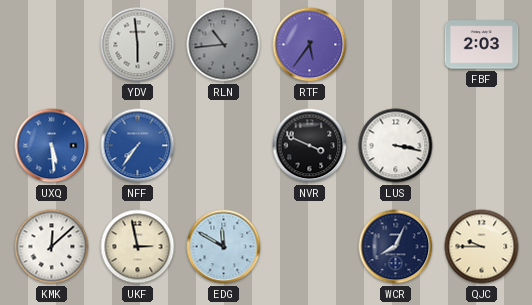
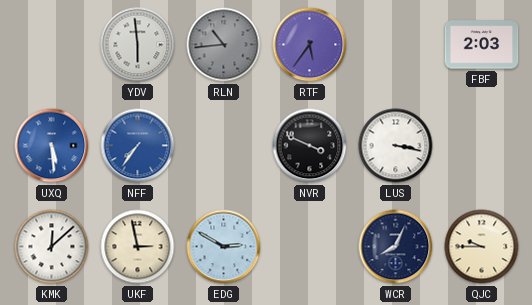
EDG: 11:50 -> 2:50 (224, 247)
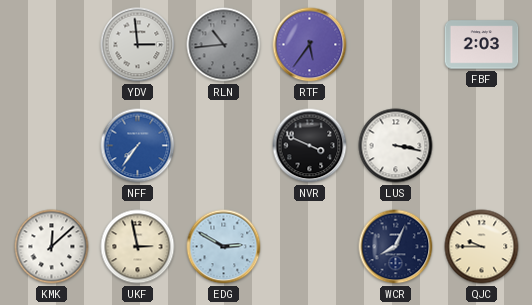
YDV: 5:59 -> 2:59 (138, 45)
UXQ: 5:29 -> none (52, 146)
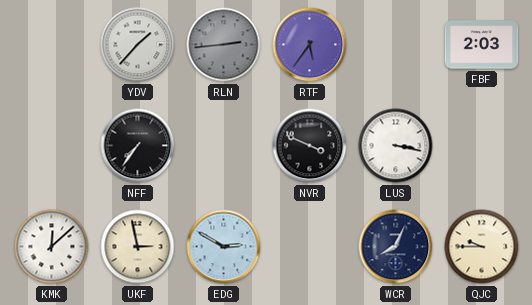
YDV: 2:59 -> 1:37 (138, 45)
RLN: 10:44 -> 2:44 (224, 45)
NFF dial: blue -> black (138, 146)
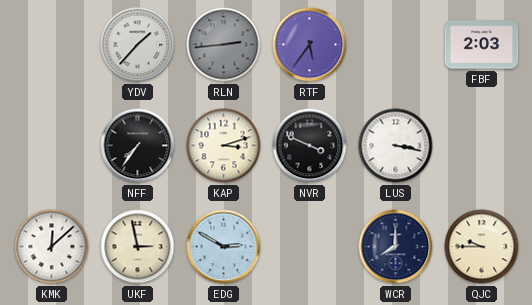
KAP: none -> 3:12 (224, 146)
WCR: 8:04 -> 8:00 (396, 247)
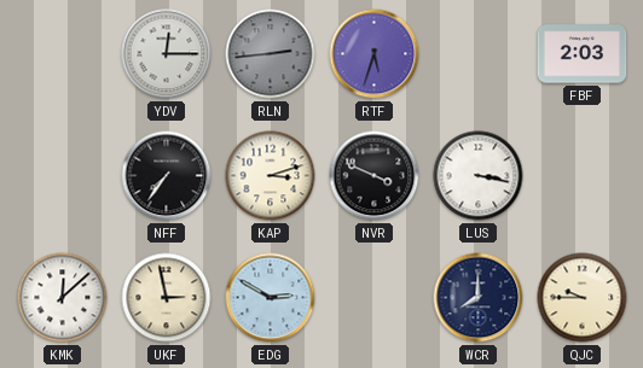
YDV: 1:37 -> 12:15 (167, 54)
RTF: 5:36 -> 5:33 (375, 54)
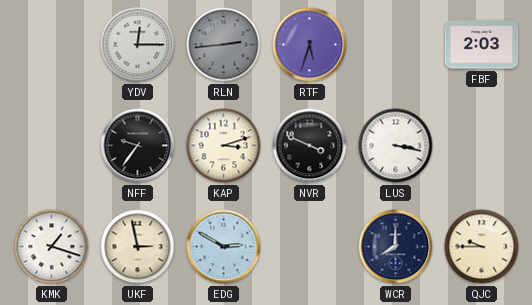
NFF: 7:36 -> 9:36 (138, 146)
KMK: 12:08 -> 1:18 (52, 247)
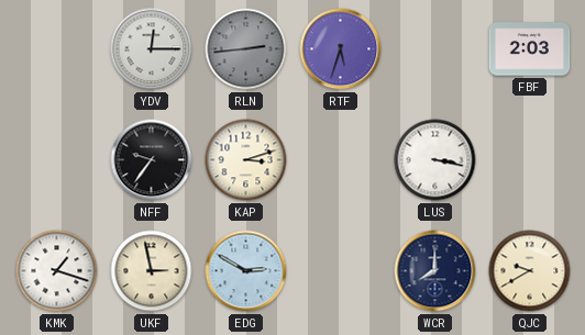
NVR: 3:49 -> none (310, 146)
QJC: 9:45 -> 9:40 (530, 271)
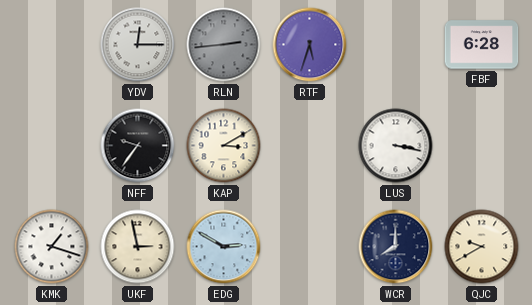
FBF: 2:03 -> 6:28 (482, 45)
KAP: 3:12 -> 3:10 (224, 146)
